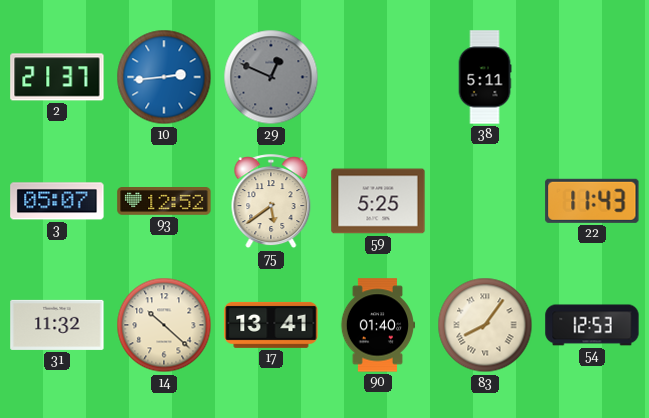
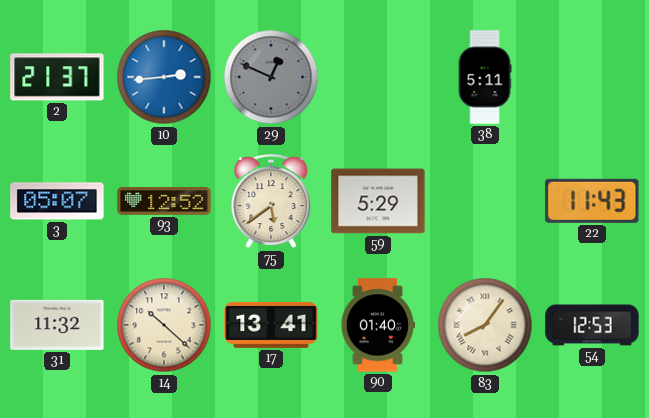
59: 5:25 -> 5:29 (378, 201)
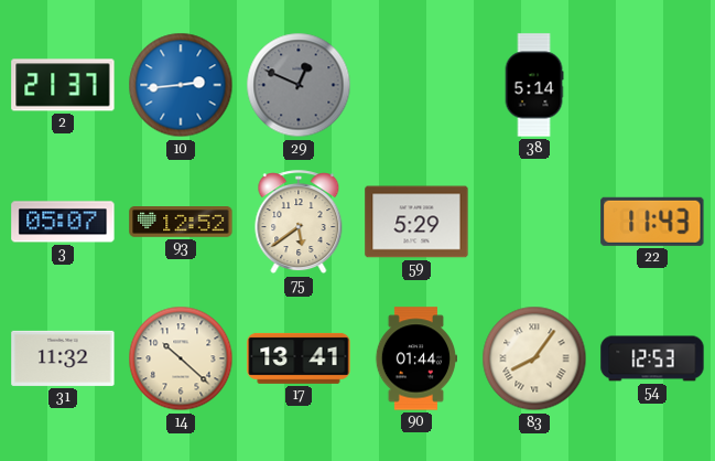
38: 5:11 -> 5:14 (534, 85)
90: 01:40 -> 01:44 (415, 358)
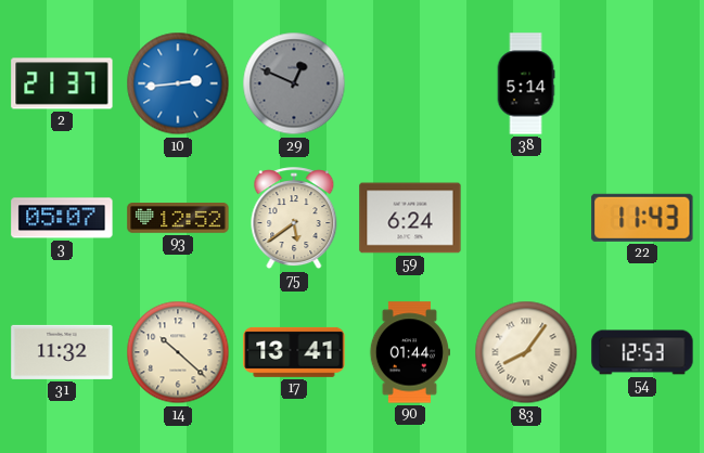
59: 5:29 -> 6:24 (410, 218)
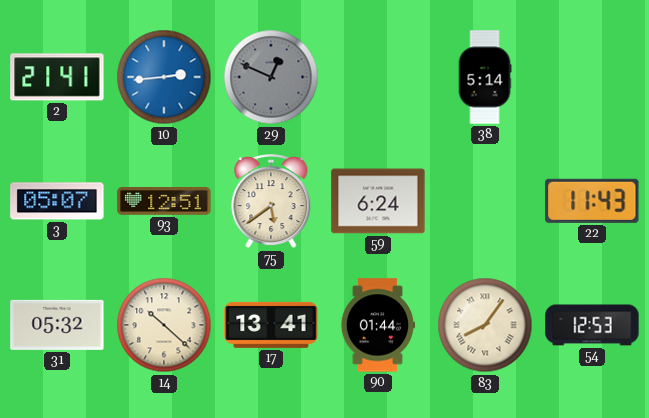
2: 21:37 -> 21:41 (57, 77)
93: 12:52 -> 12:51 (164, 201)
31: 11:32 -> 05:32 (57, 325)
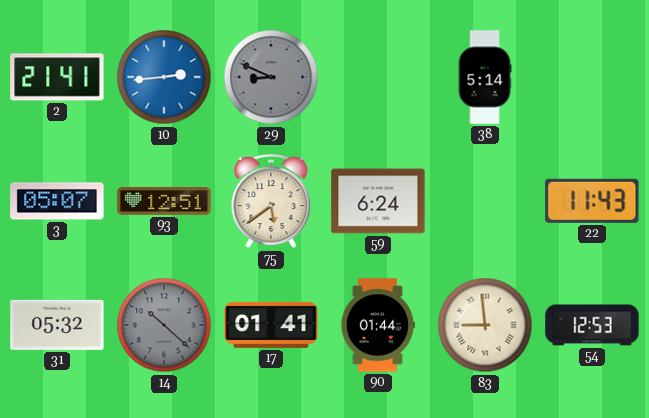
29: 12:49 -> 8:49 (271, 77)
14 dial: cream -> grey (164, 325)
17: 13:41 -> 01:41 (271, 325)
83: 8:06 -> 8:59 (485, 325)
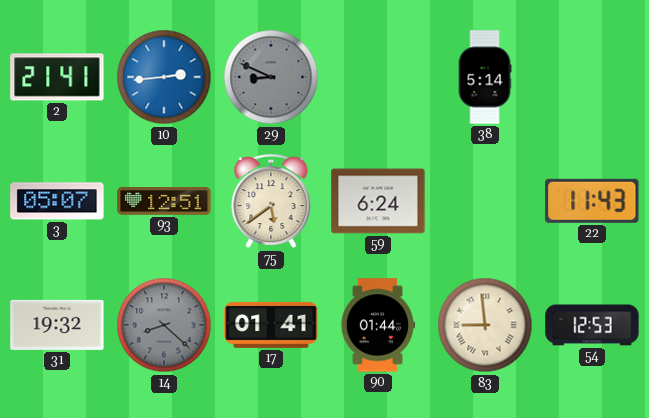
31: 05:32 -> 19:32 (57, 325)
14: 10:22 -> 8:22 (164, 325)
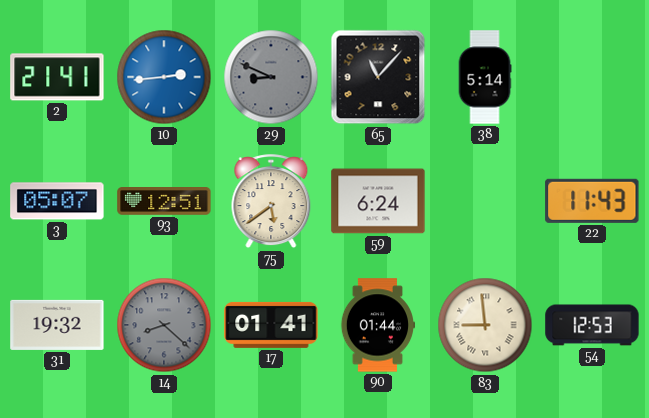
65: none -> 11:07 (378, 77)
